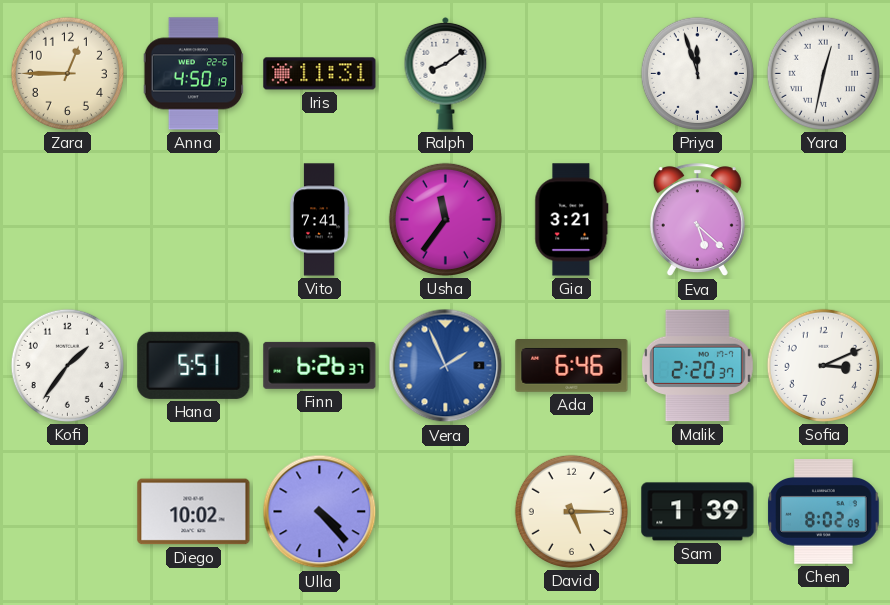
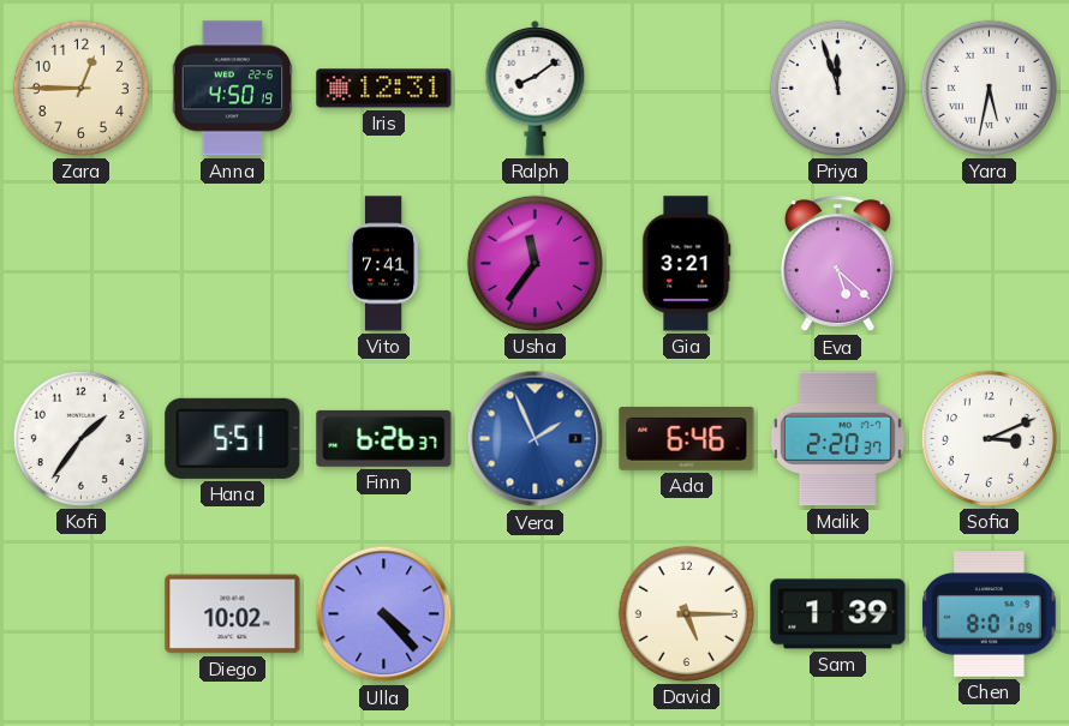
Iris: 11:31 -> 12:31 (384, 89)
Yara: 12:32 -> 5:32 (989, 88)
Chen: 8:02 -> 8:01 (990, 614)
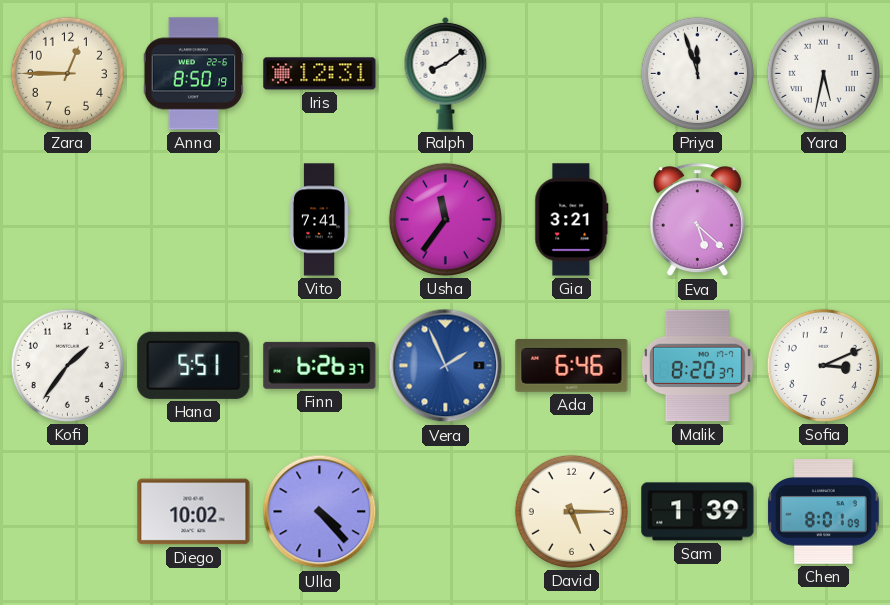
Anna: 4:50 -> 8:50 (194, 74)
Malik: 2:20 -> 8:20 (697, 366)
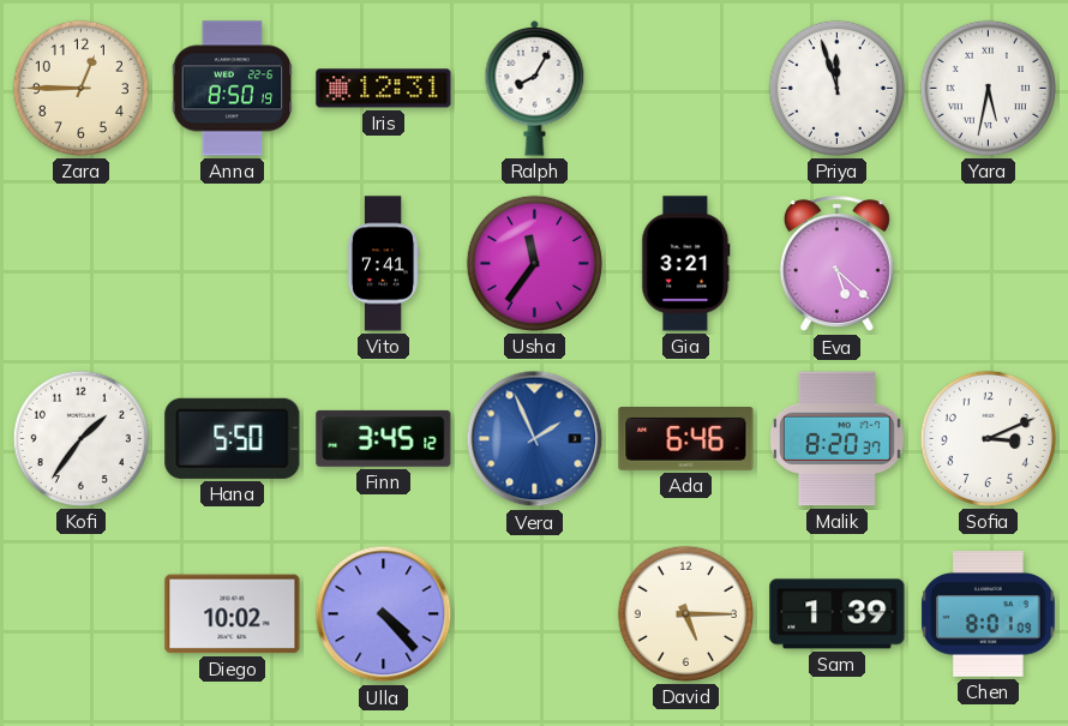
Ralph: 8:09 -> 8:05 (535, 88)
Hana: 5:51 -> 5:50 (233, 438)
Finn: 6:26 -> 3:45 (384, 438)
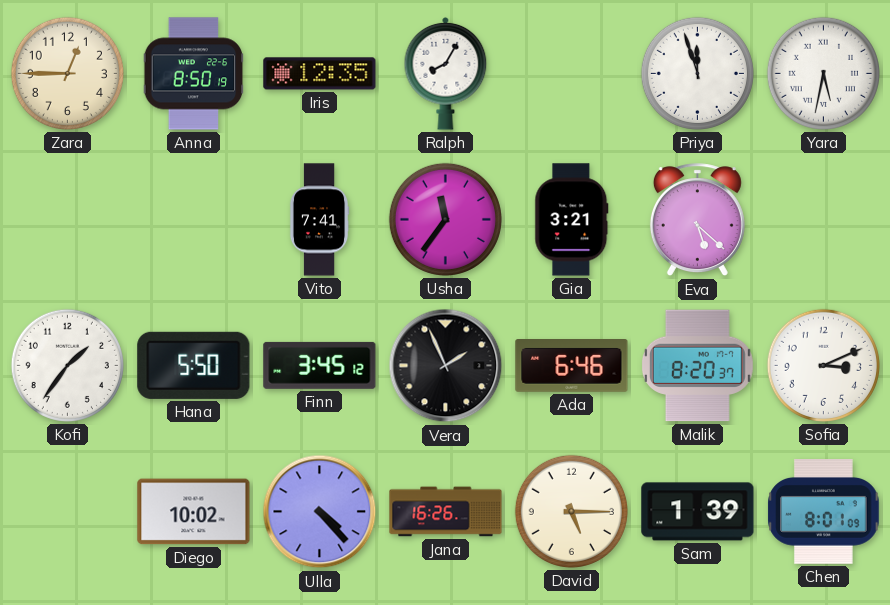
Iris: 12:31 -> 12:35 (320, 74)
Vera dial: blue -> black (446, 366)
Jana: none -> 16:26 (446, 512)
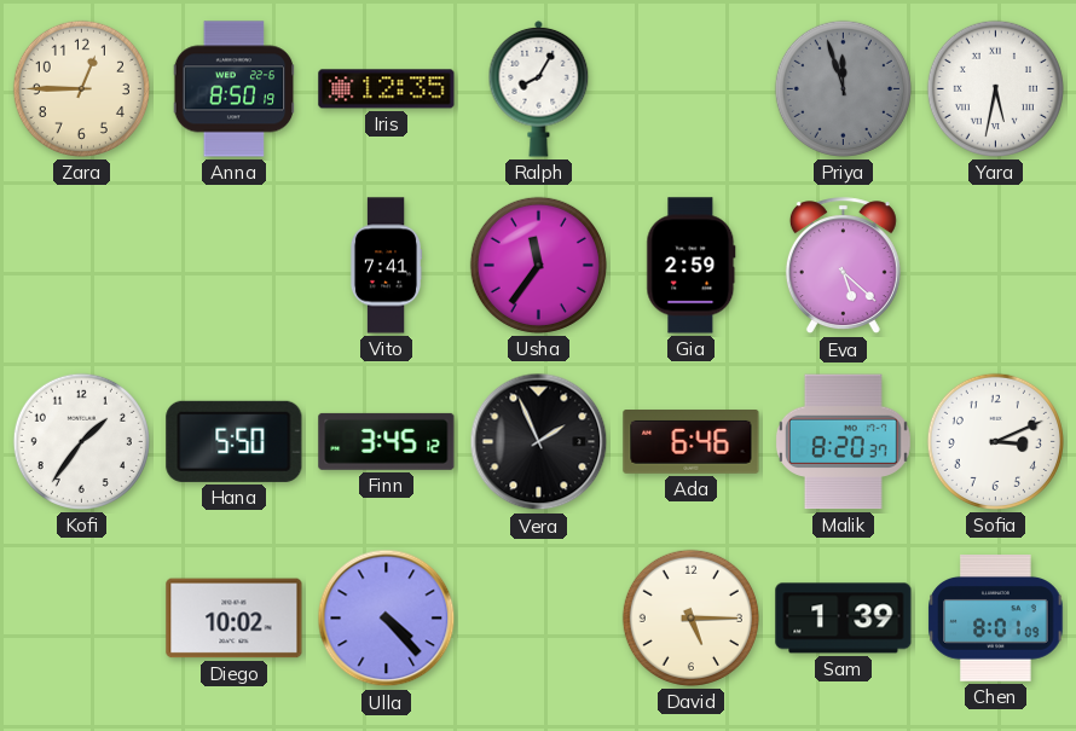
Priya dial: white -> grey (843, 88)
Gia: 3:21 -> 2:59 (692, 266)
Jana: 16:26 -> none (446, 512)
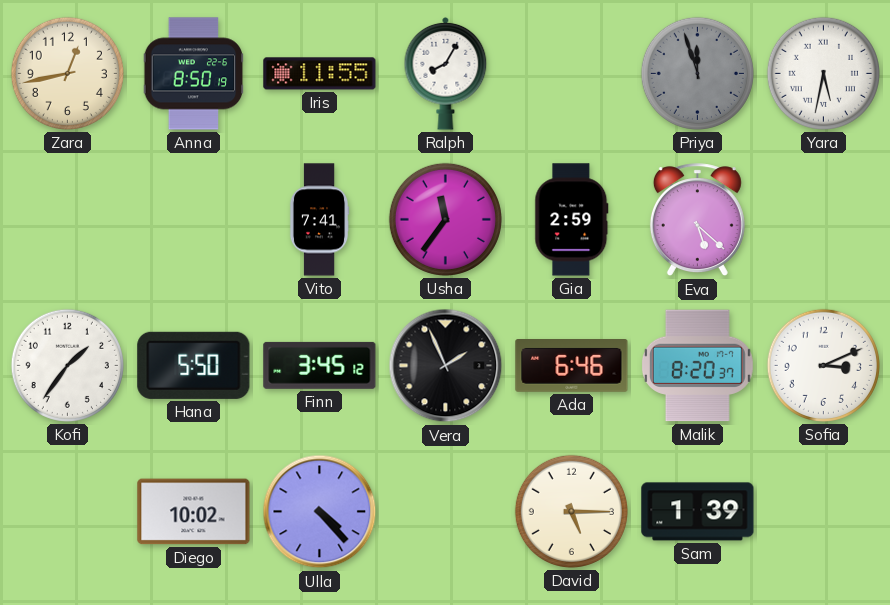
Zara: 12:45 -> 12:43 (67, 73)
Iris: 12:35 -> 11:55 (320, 74)
Chen: 8:01 -> none (996, 619)
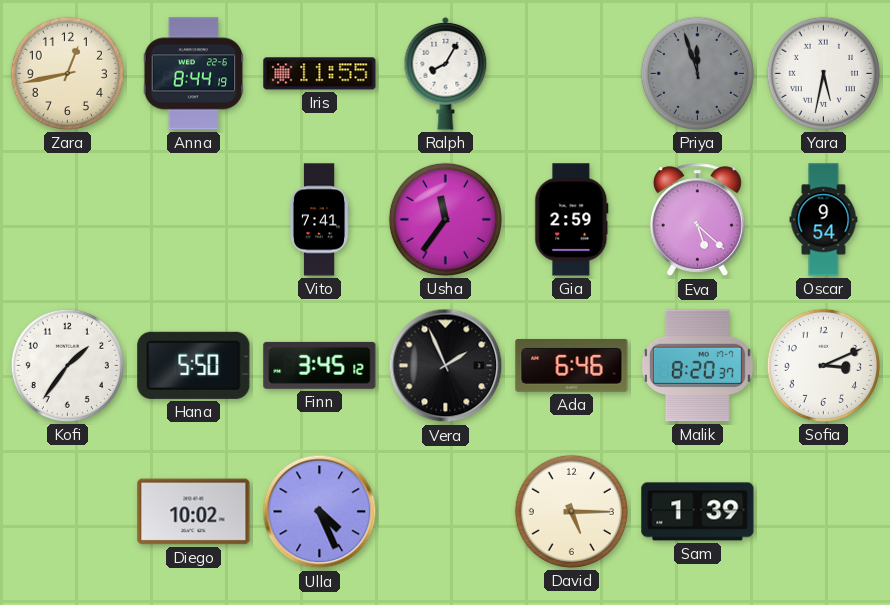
Anna: 8:50 -> 8:44 (194, 74)
Oscar: none -> 9:54 (824, 220)
Ulla: 4:23 -> 4:26 (320, 512)
